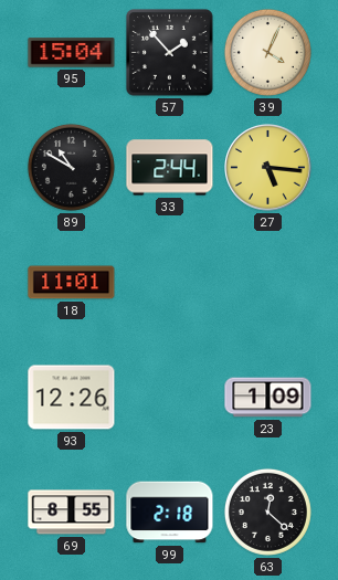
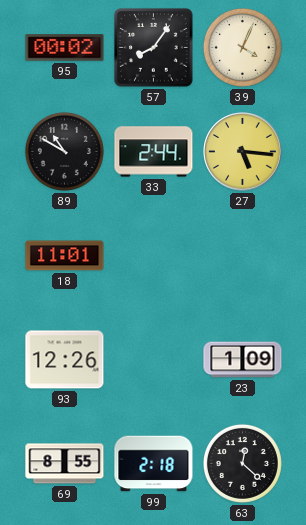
95: 15:04 -> 00:02 (65, 48)
57: 1:53 -> 8:06 (154, 48)
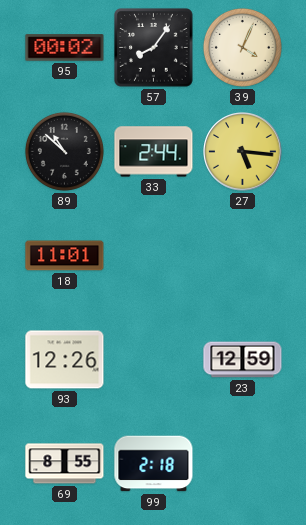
89: 10:50 -> 10:52 (64, 151)
23: 1:09 -> 12:59 (243, 360)
63: 12:22 -> none (242, 463)
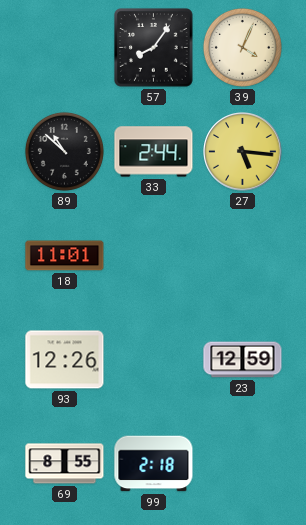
95: 00:02 -> none (65, 48)
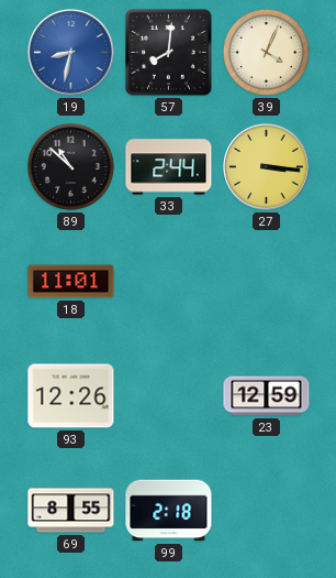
19: none -> 8:32 (71, 53)
57: 8:06 -> 8:01 (169, 53)
27: 5:16 -> 3:16 (267, 167)
